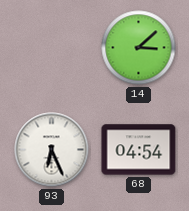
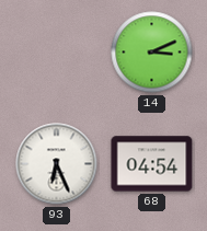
14: 3:08 -> 3:11 (152, 53)
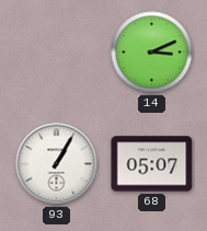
93: 6:26 -> 1:05 (57, 164)
68: 04:54 -> 05:07 (152, 164)
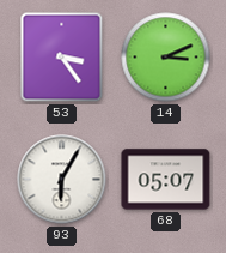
53: none -> 3:24 (62, 58)
93: 1:05 -> 6:05 (62, 180)
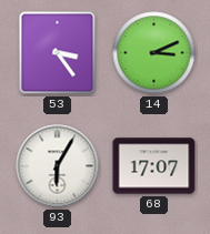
68: 05:07 -> 17:07 (154, 166)
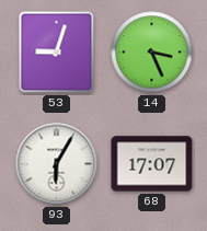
53: 3:24 -> 9:03 (57, 53)
14: 3:11 -> 3:26 (152, 53)
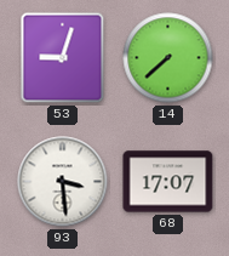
14: 3:26 -> 7:38 (168, 58)
93: 6:05 -> 3:29 (63, 182)
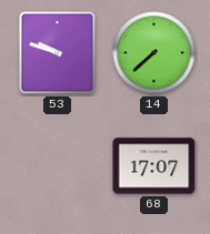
53: 9:03 -> 9:48 (58, 53)
93: 3:29 -> none (63, 182)
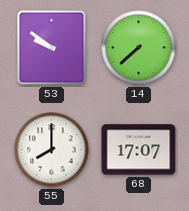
53: 9:48 -> 9:51 (52, 48)
55: none -> 8:00 (52, 150)
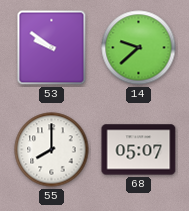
14: 7:38 -> 9:38 (139, 48)
68: 17:07 -> 05:07 (139, 150)
